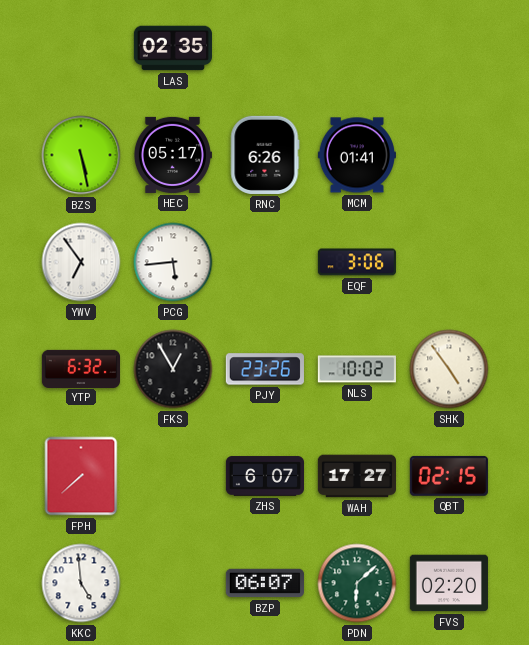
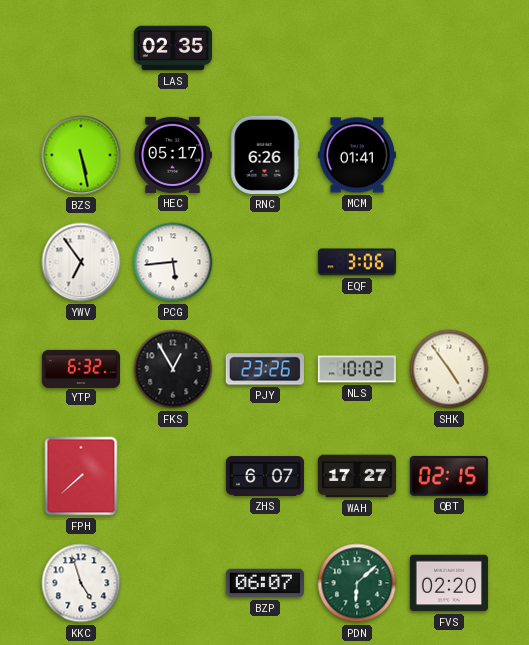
KKC: 4:59 -> 4:57 (81, 583)
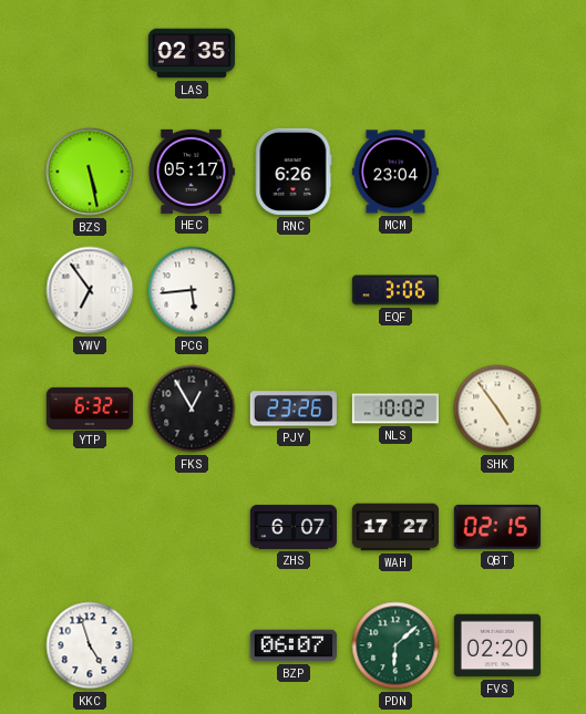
MCM: 01:41 -> 23:04 (395, 172)
FPH: 7:38 -> none (81, 476)
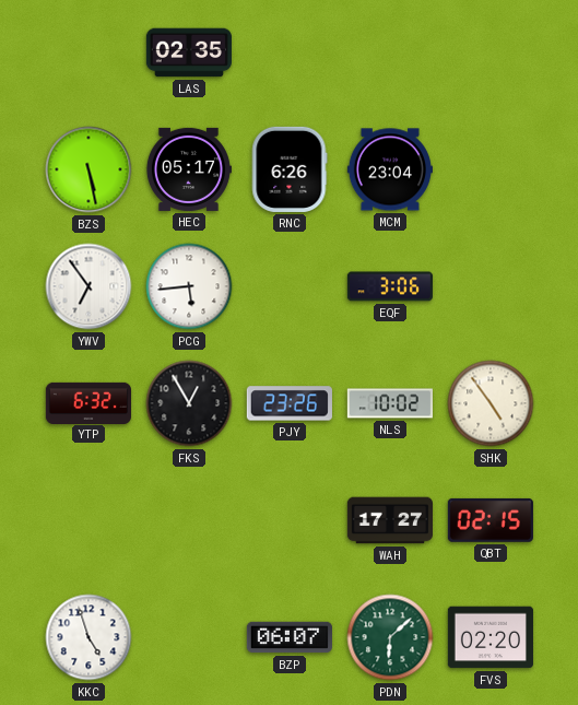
ZHS: 6:07 -> none (292, 527)
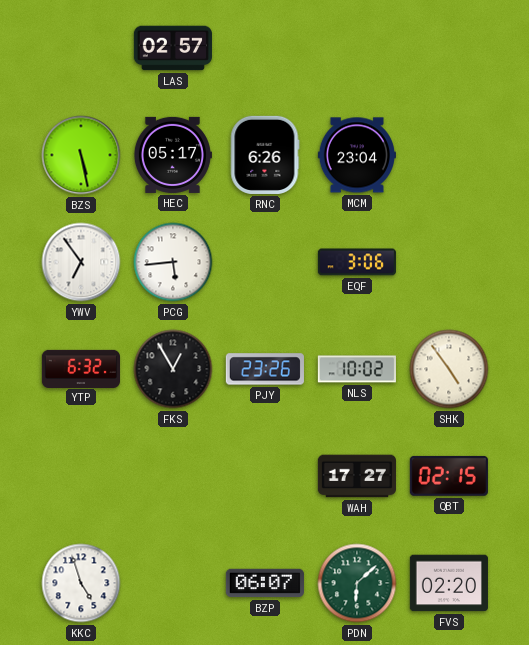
LAS: 02:35 -> 02:57 (173, 48)
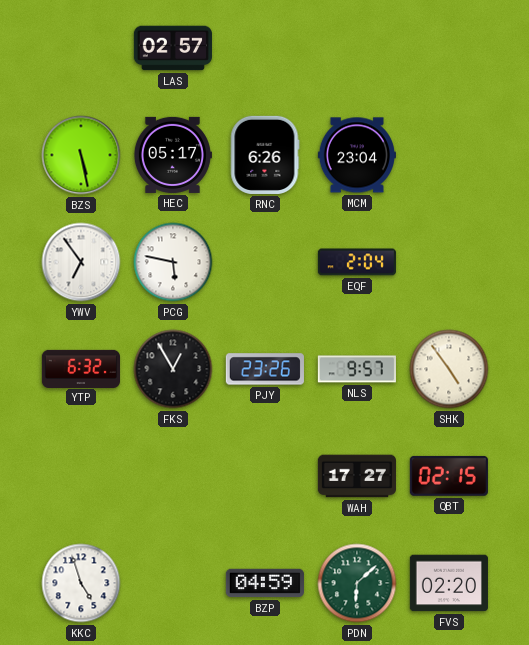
PCG: 5:44 -> 5:47 (173, 262)
EQF: 3:06 -> 2:04 (357, 262)
NLS: 10:02 -> 9:57 (356, 369)
BZP: 06:07 -> 04:59 (265, 583)
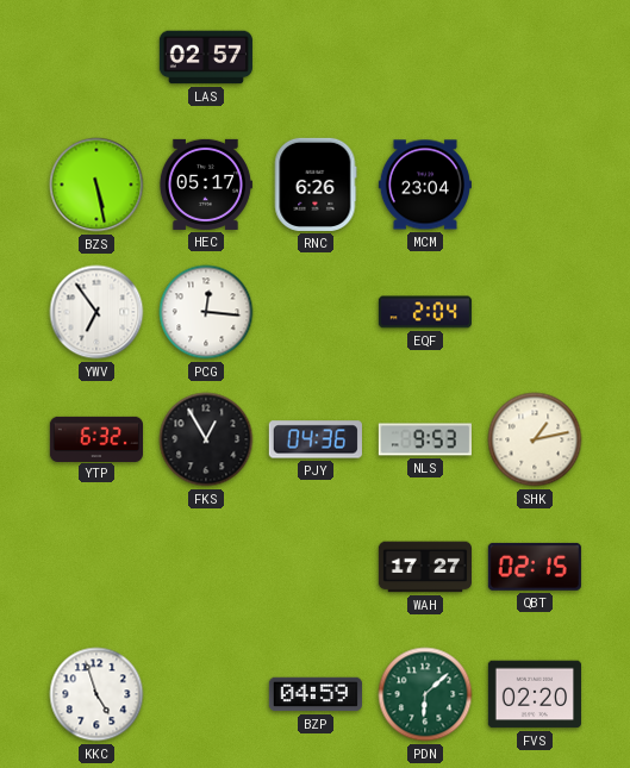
PCG: 5:47 -> 12:16 (206, 312)
PJY: 23:26 -> 04:36 (316, 439)
NLS: 9:57 -> 9:53 (424, 439)
SHK: 4:54 -> 1:13 (535, 439)
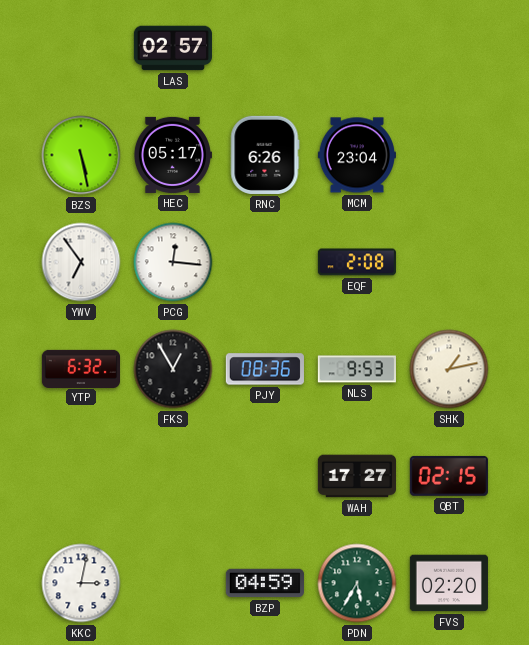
EQF: 2:04 -> 2:08 (357, 262)
PJY: 04:36 -> 08:36 (265, 369)
KKC: 4:57 -> 3:02 (81, 583)
PDN: 6:08 -> 5:35 (357, 583)
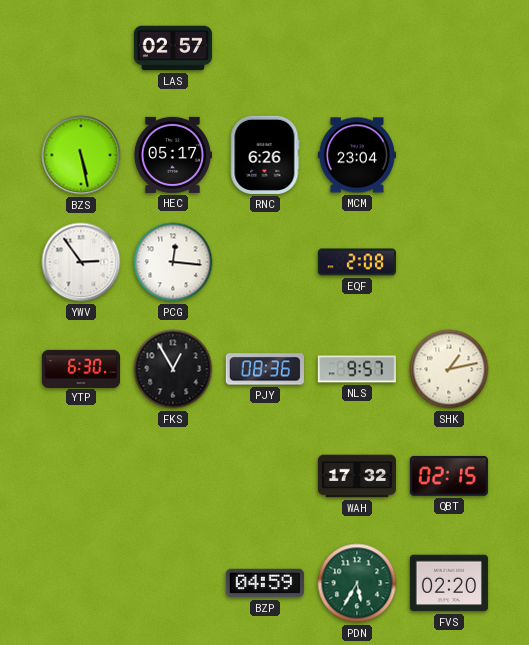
YWV: 6:54 -> 2:54 (81, 262)
YTP: 6:32 -> 6:30 (80, 368)
NLS: 9:53 -> 9:57 (356, 369)
WAH: 17:27 -> 17:32 (356, 476)
KKC: 3:02 -> none (81, 583)
